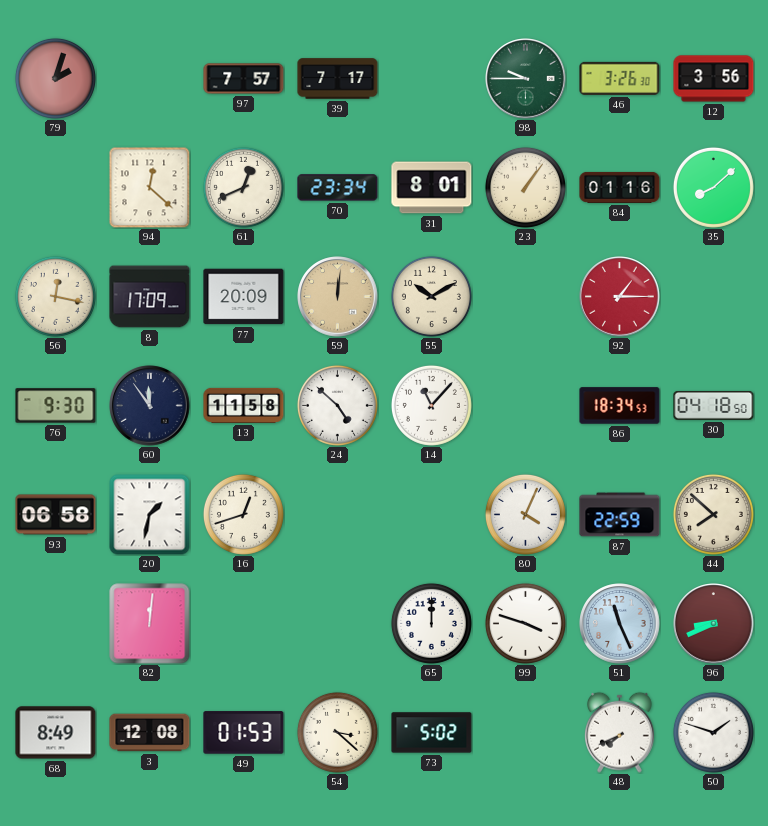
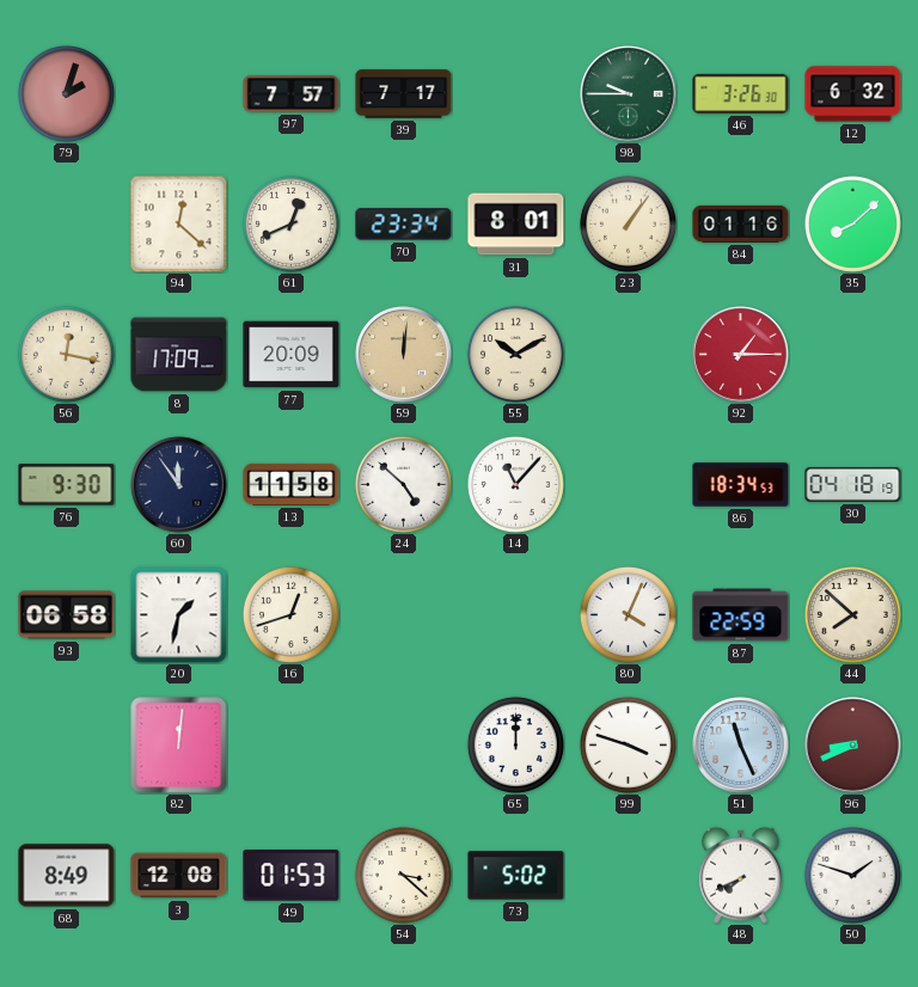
12: 3:56 -> 6:32 (853, 94)
30: 04:18:50 -> 04:18:19 (853, 484)
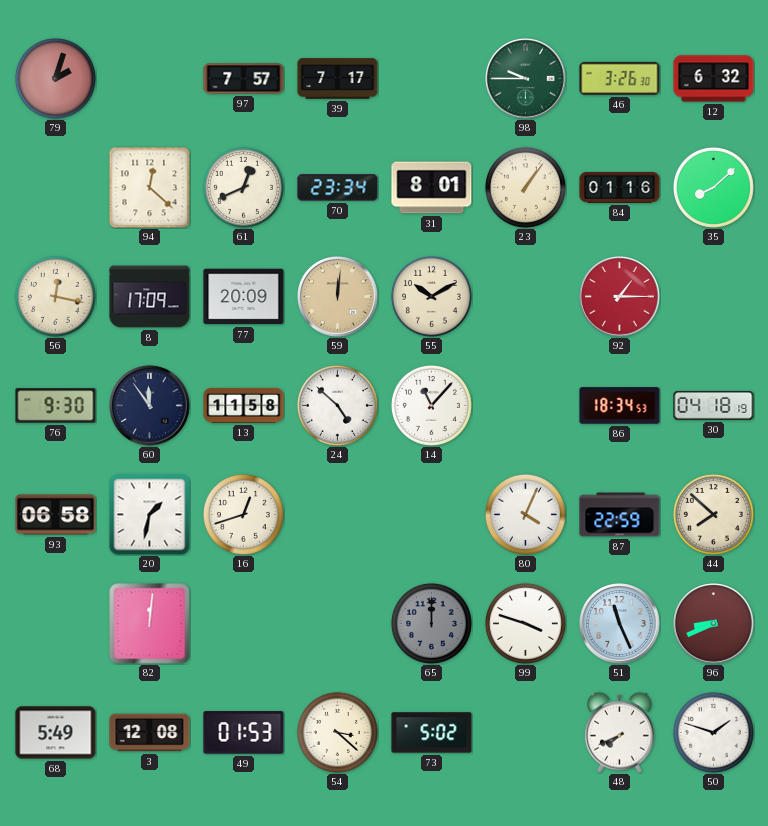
65 dial: white -> grey (431, 623)
68: 8:49 -> 5:49 (56, 733)
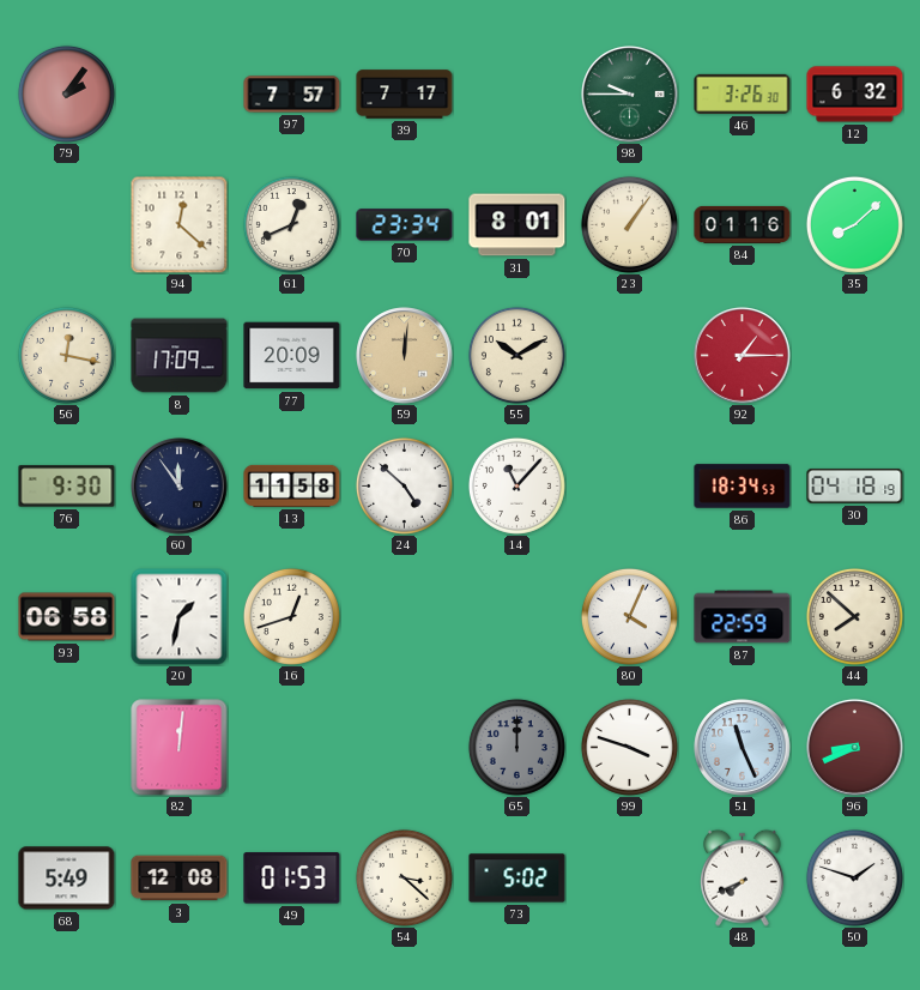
79: 2:03 -> 2:06 (66, 93)
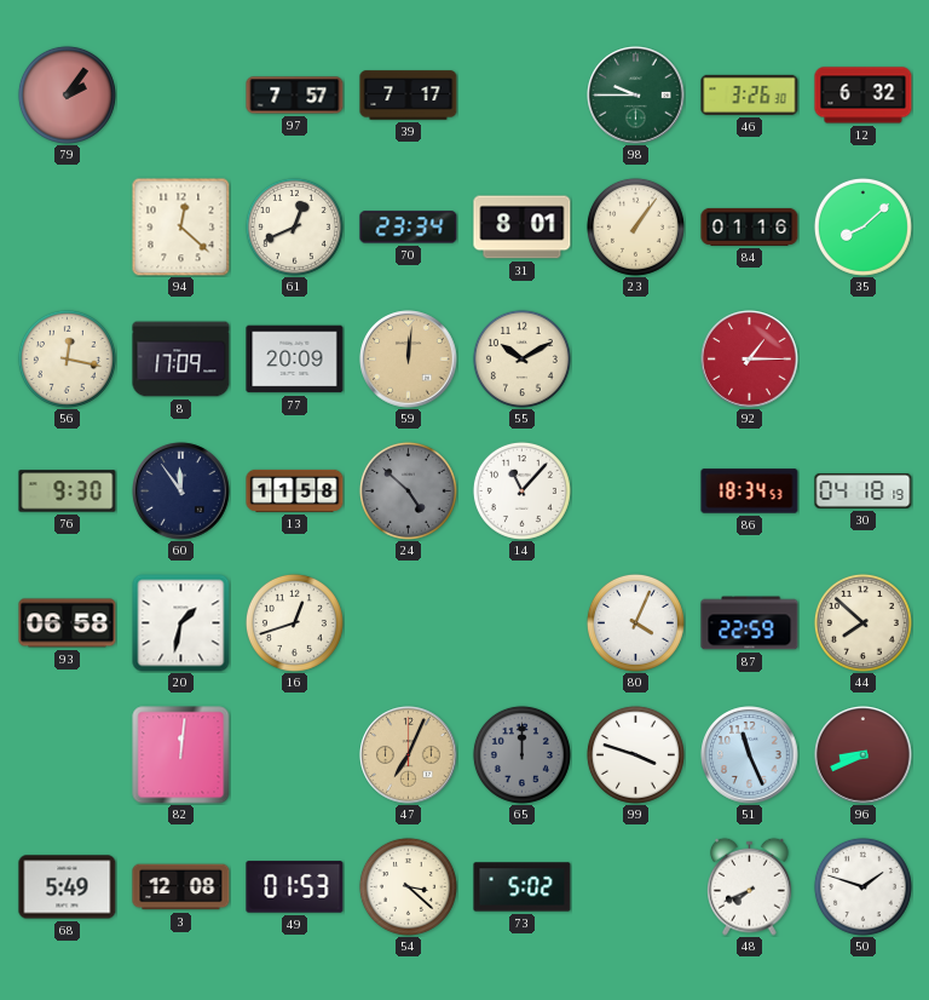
24 dial: white -> grey (408, 490)
47: none -> 7:04 (409, 755)
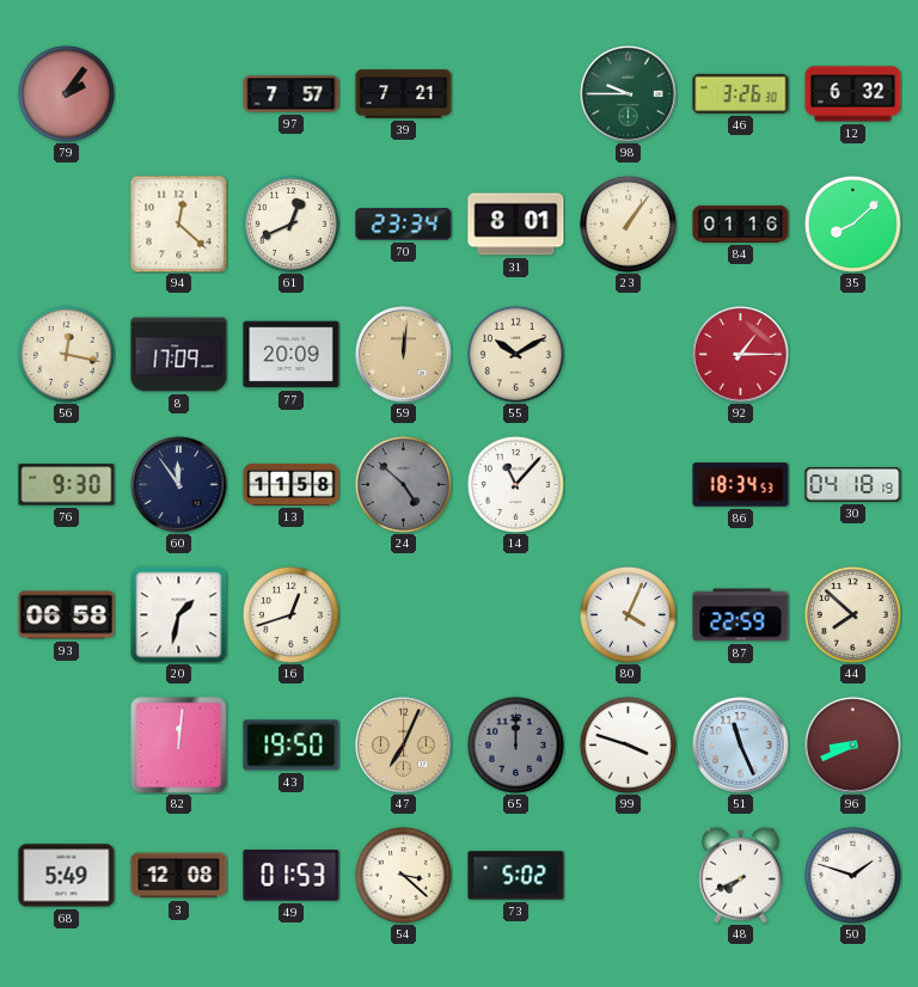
39: 7:17 -> 7:21 (404, 94)
43: none -> 19:50 (292, 746)
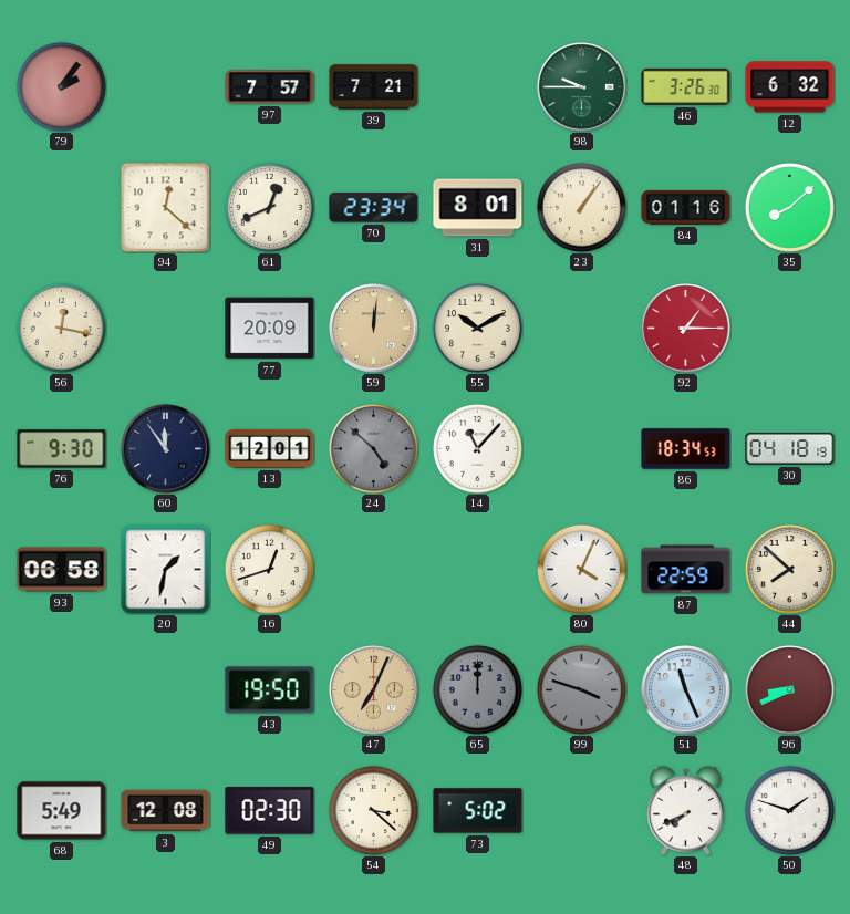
8: 17:09 -> none (179, 355)
13: 11:58 -> 12:01 (270, 448)
82: 12:01 -> none (179, 746)
99 dial: white -> grey (581, 689)
49: 01:53 -> 02:30 (270, 811)
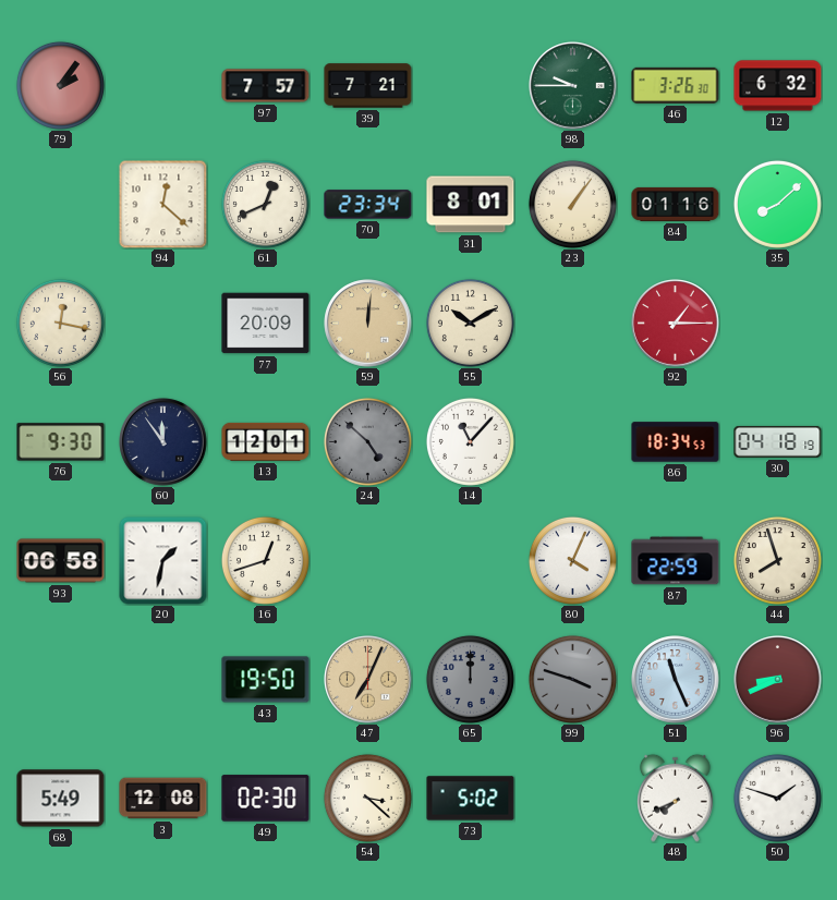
44: 7:52 -> 7:57 (777, 560)
